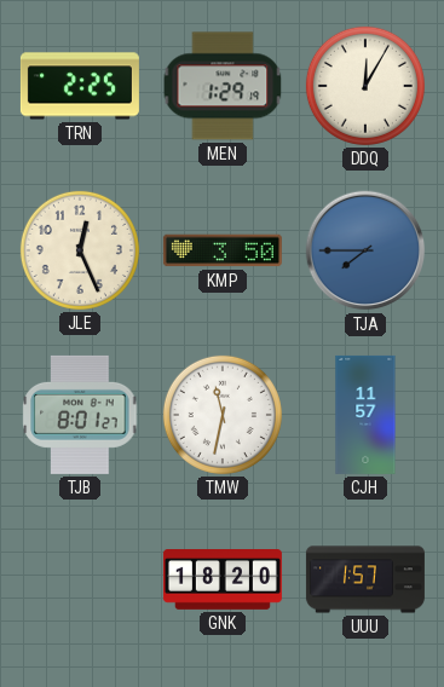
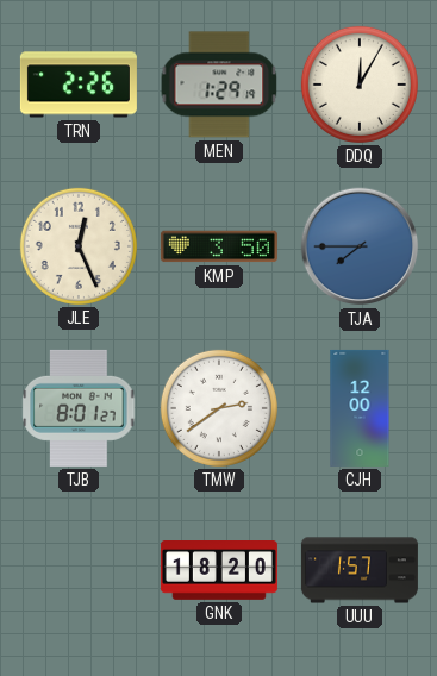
TRN: 2:25 -> 2:26 (79, 84)
TMW: 11:32 -> 2:39 (219, 408)
CJH: 11:57 -> 12:00 (360, 408)
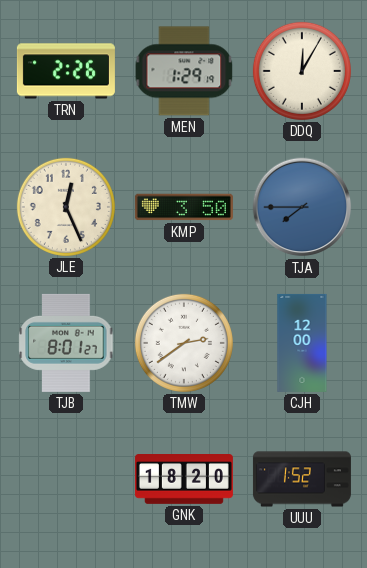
UUU: 1:57 -> 1:52 (302, 479)
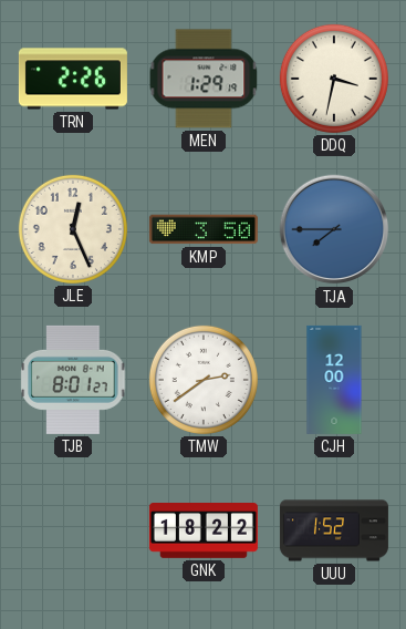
DDQ: 12:05 -> 3:32 (334, 79)
GNK: 18:20 -> 18:22 (204, 532)
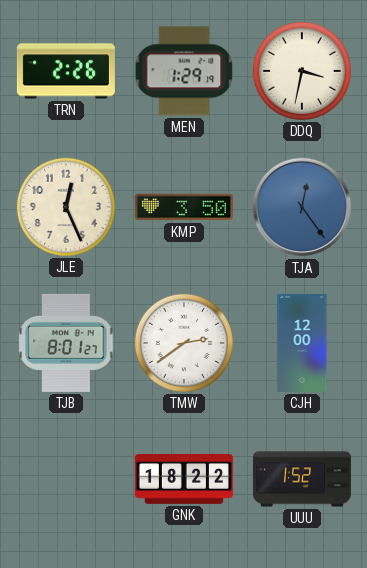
TJA: 7:45 -> 12:24 (302, 207)
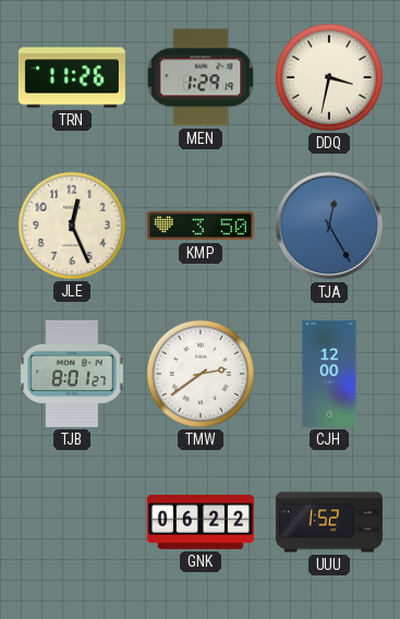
TRN: 2:26 -> 11:26 (72, 77)
TJA: 12:24 -> 12:25 (329, 226)
GNK: 18:22 -> 06:22 (201, 523)
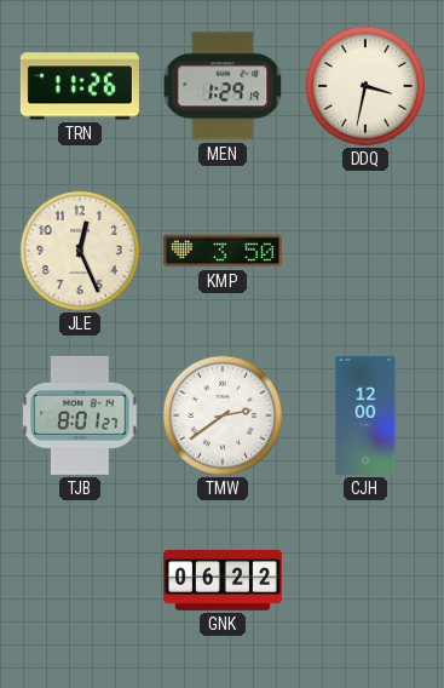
TJA: 12:25 -> none (329, 226)
UUU: 1:52 -> none (329, 522)
